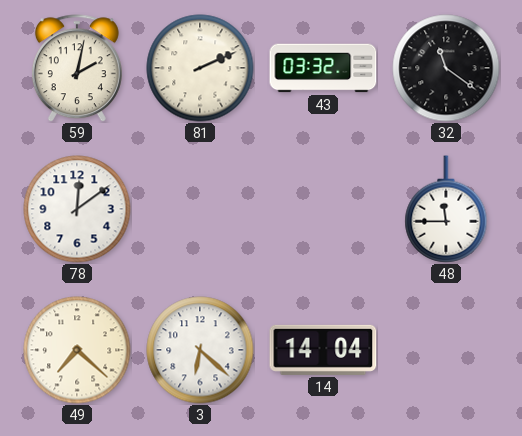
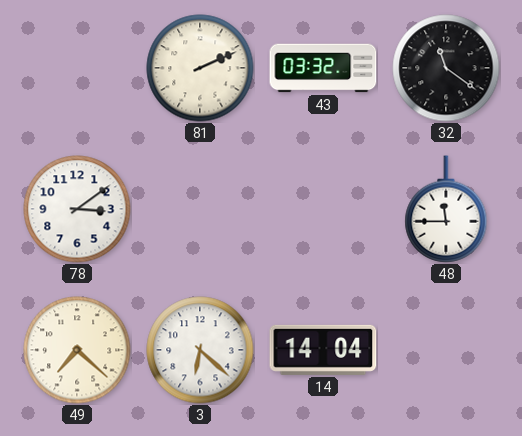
59: 2:02 -> none (77, 68)
78: 12:09 -> 3:09 (77, 209)
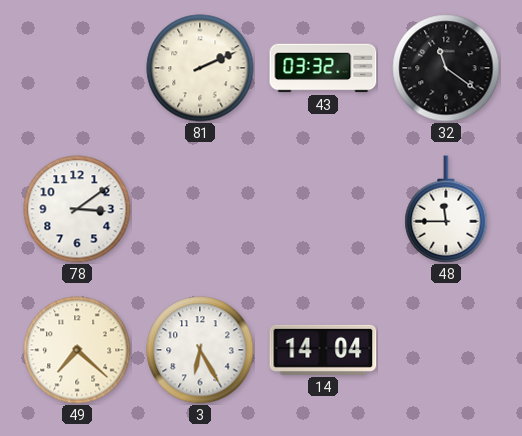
3: 6:22 -> 6:25 (200, 350)
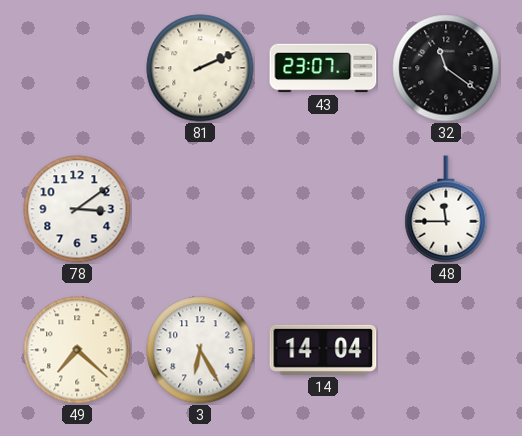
43: 03:32 -> 23:07 (323, 68)
